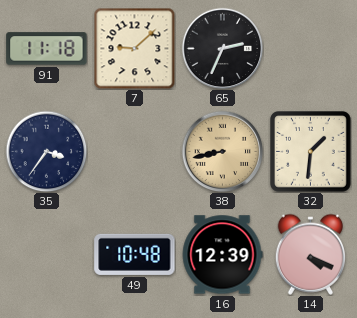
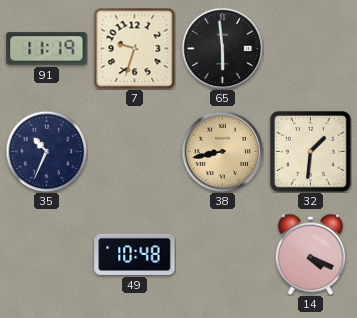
91: 11:18 -> 11:19 (47, 49)
7: 9:08 -> 9:33 (134, 48)
65: 2:34 -> 5:59 (222, 48)
35: 3:36 -> 10:34 (46, 151)
16: 12:39 -> none (222, 255)
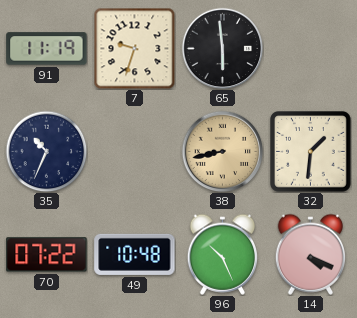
70: none -> 07:22 (47, 255)
96: none -> 10:26 (223, 254)
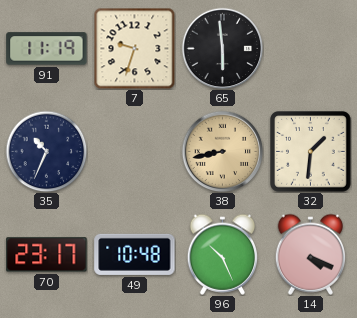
70: 07:22 -> 23:17 (47, 255)
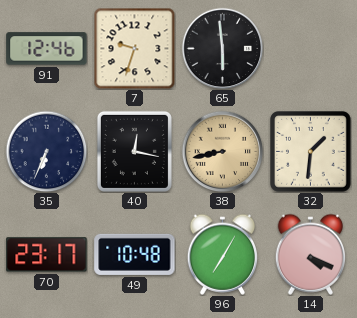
91: 11:19 -> 12:46 (47, 49)
35: 10:34 -> 6:34 (46, 151)
40: none -> 12:17 (134, 151)
96: 10:26 -> 7:05 (223, 254)
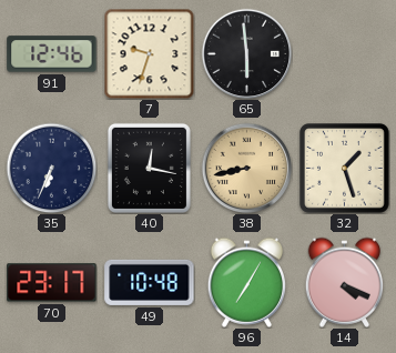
32: 1:31 -> 1:27 (345, 169)
